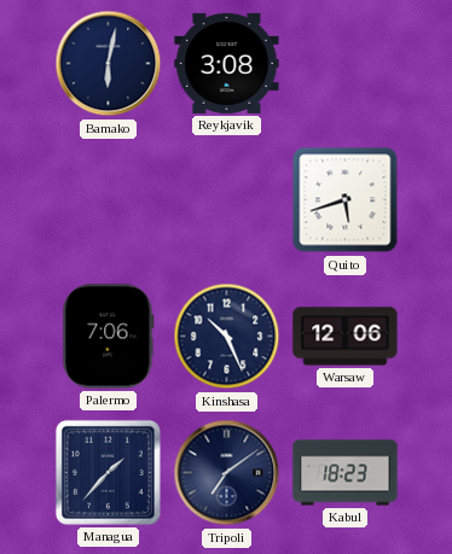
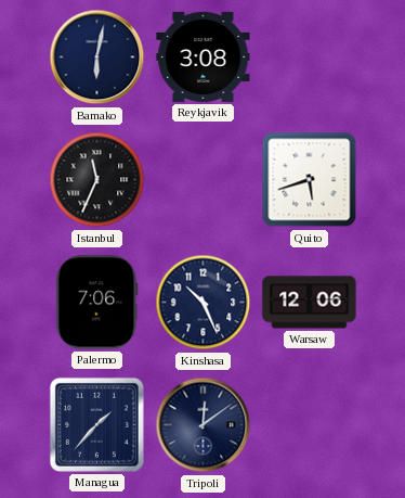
Istanbul: none -> 11:34 (97, 180)
Tripoli: 7:09 -> 12:09 (204, 425)
Kabul: 18:23 -> none (346, 473)
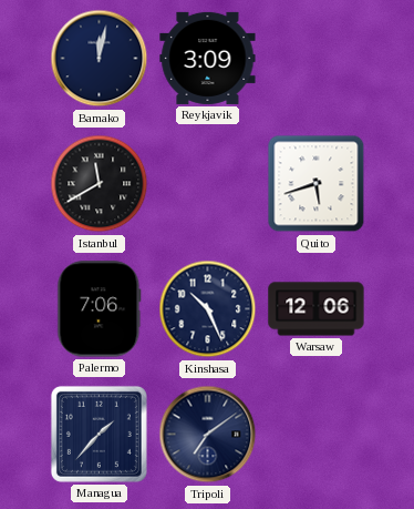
Bamako: 6:02 -> 12:02 (100, 59)
Reykjavik: 3:08 -> 3:09 (208, 58)
Istanbul: 11:34 -> 11:40 (100, 184)
Tripoli: 12:09 -> 7:09 (208, 435)
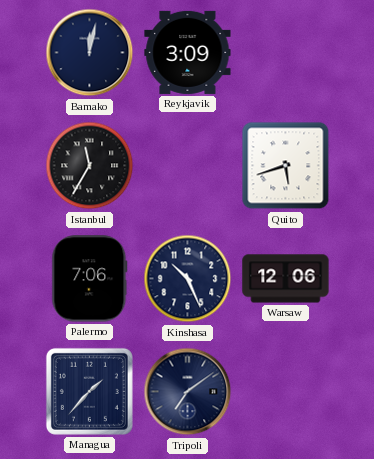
Istanbul: 11:40 -> 11:35 (90, 166)
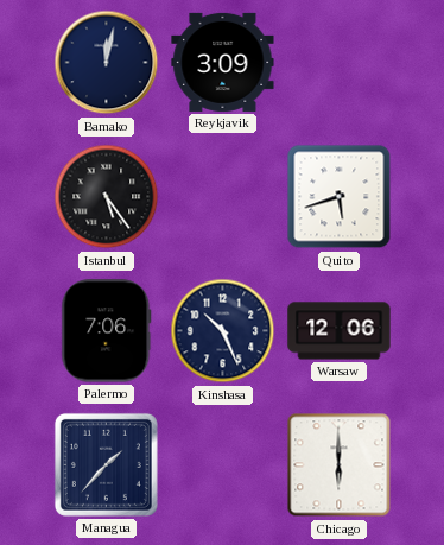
Istanbul: 11:35 -> 5:24 (107, 197)
Tripoli: 7:09 -> none (188, 392)
Chicago: none -> 6:00 (340, 465)
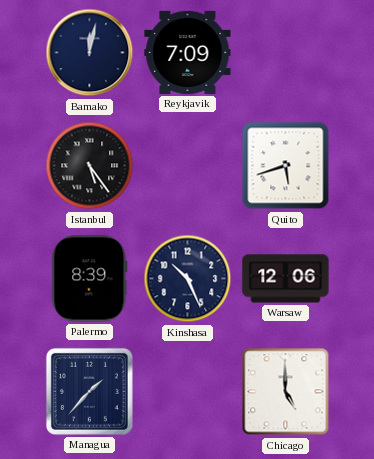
Reykjavik: 3:09 -> 7:09 (188, 52)
Palermo: 7:06 -> 8:39 (90, 279)
Chicago: 6:00 -> 5:00 (286, 392)
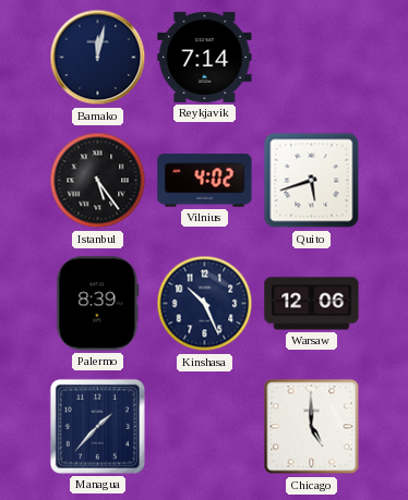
Reykjavik: 7:09 -> 7:14 (205, 57)
Vilnius: none -> 4:02 (205, 181)
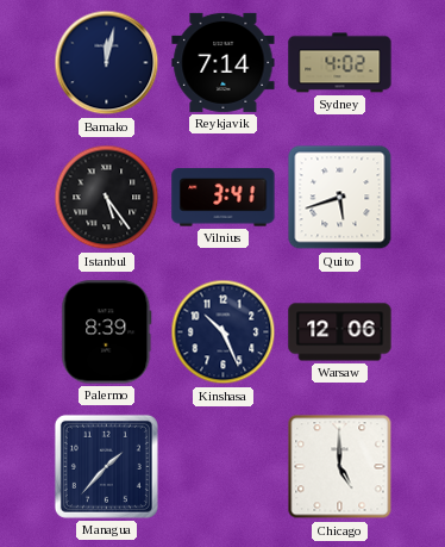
Sydney: none -> 4:02 (340, 63)
Vilnius: 4:02 -> 3:41 (224, 198)
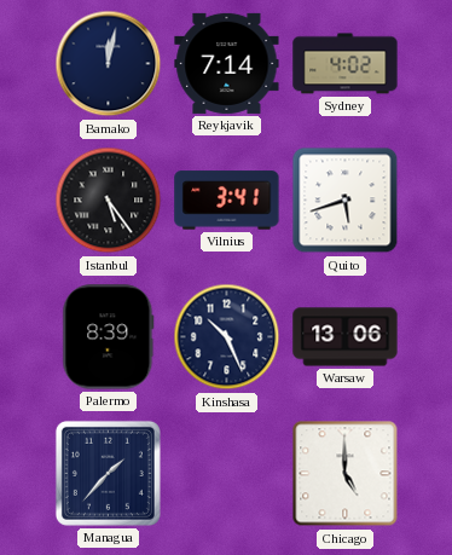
Warsaw: 12:06 -> 13:06 (346, 337)
